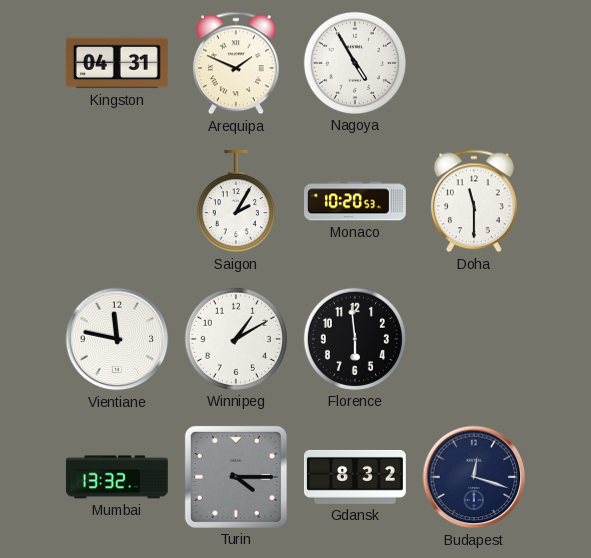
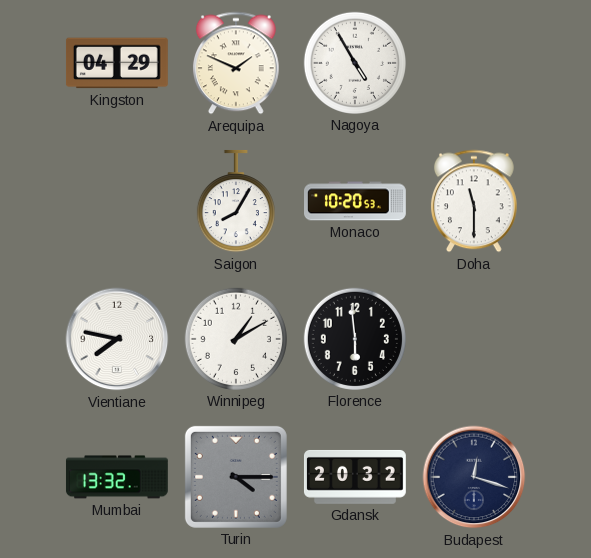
Kingston: 04:31 -> 04:29 (117, 63)
Saigon: 2:05 -> 8:05 (236, 201)
Vientiane: 11:47 -> 7:47 (117, 339)
Gdansk: 8:32 -> 20:32 (355, 477)
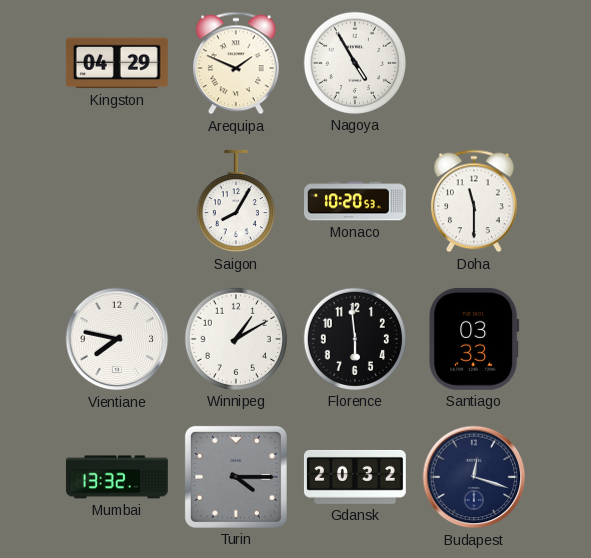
Santiago: none -> 03:33 (474, 339)
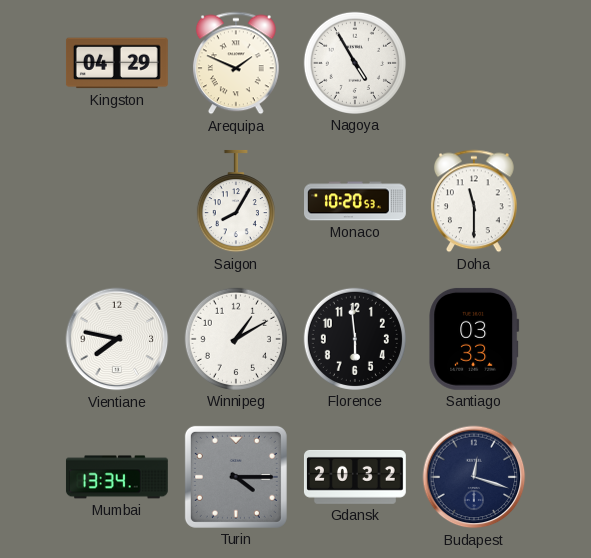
Mumbai: 13:32 -> 13:34 (117, 477)
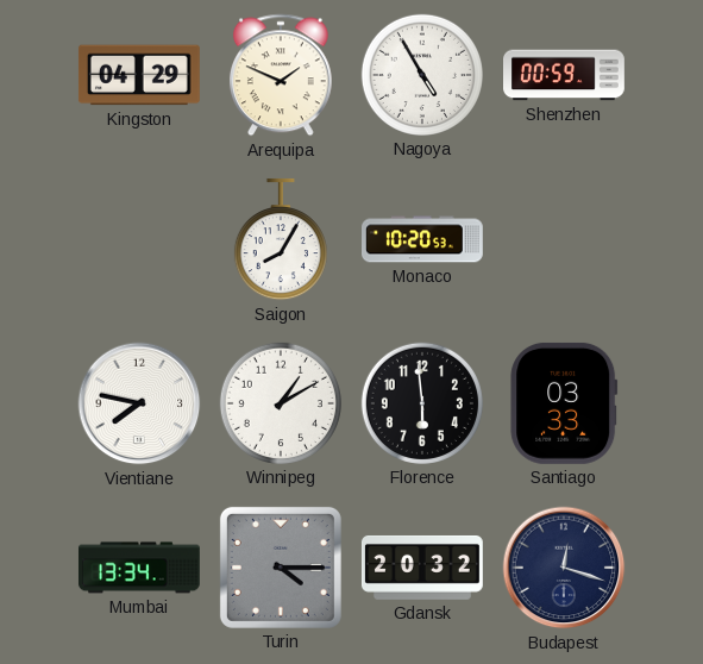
Shenzhen: none -> 00:59 (565, 75)
Doha: 11:30 -> none (474, 201)
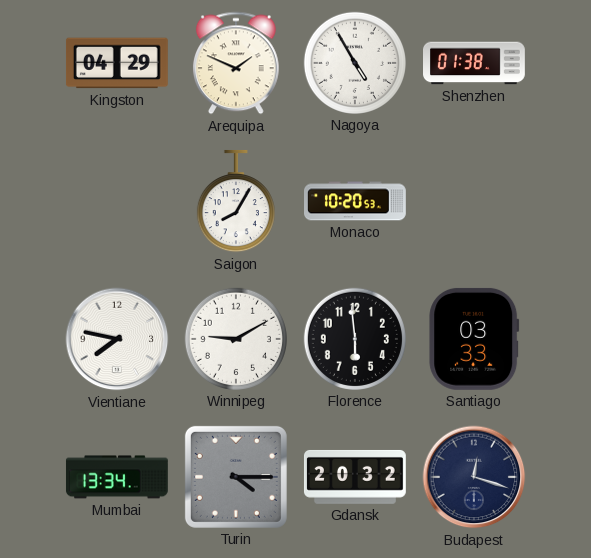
Shenzhen: 00:59 -> 01:38 (475, 63)
Winnipeg: 1:10 -> 9:10 (236, 339)
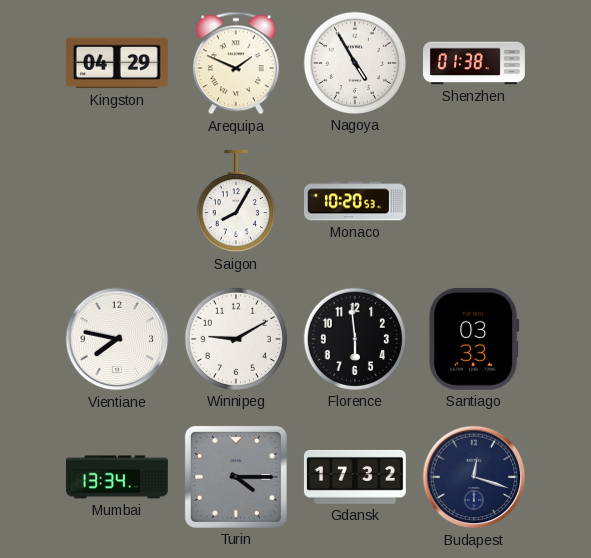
Gdansk: 20:32 -> 17:32 (355, 477)
